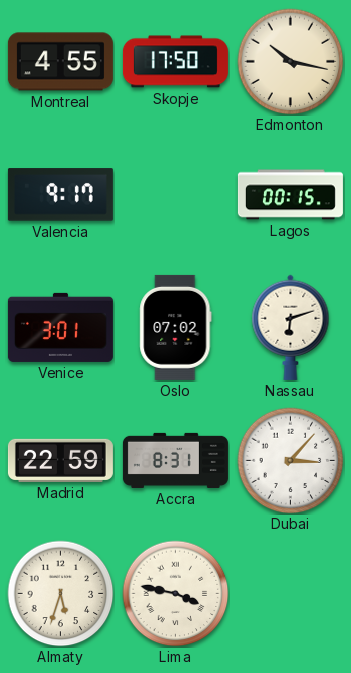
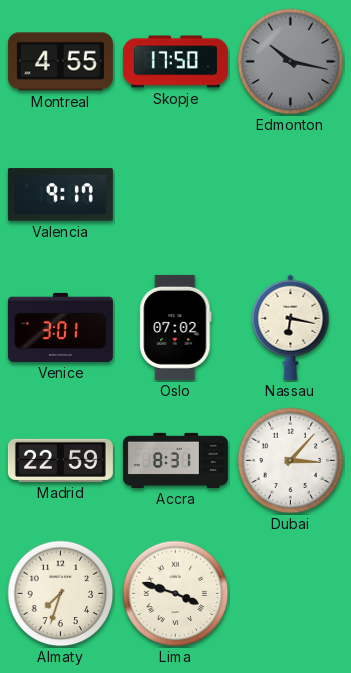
Edmonton dial: cream -> grey (291, 62)
Lagos: 00:15 -> none (290, 195)
Nassau: 6:12 -> 6:17 (291, 327)
Almaty: 5:33 -> 7:33 (61, 594)
Lima: 3:47 -> 3:48 (176, 594)
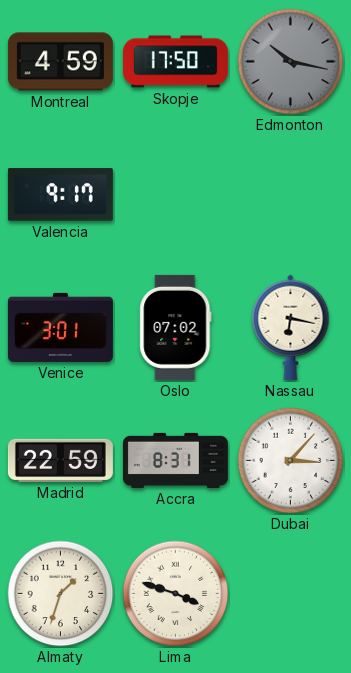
Montreal: 4:55 -> 4:59 (60, 62)
Almaty: 7:33 -> 1:33 (61, 594)
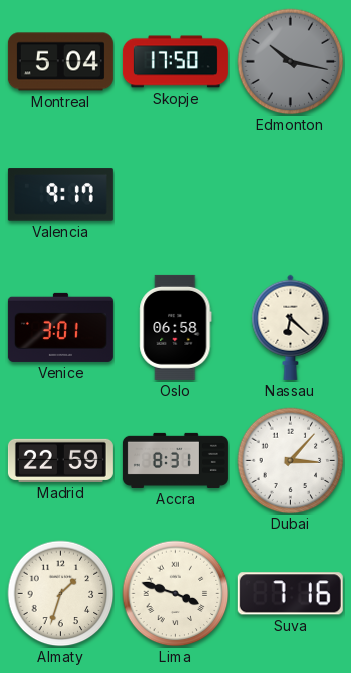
Montreal: 4:59 -> 5:04 (60, 62)
Oslo: 07:02 -> 06:58 (176, 327)
Nassau: 6:17 -> 6:22 (291, 327)
Suva: none -> 7:16 (290, 594)
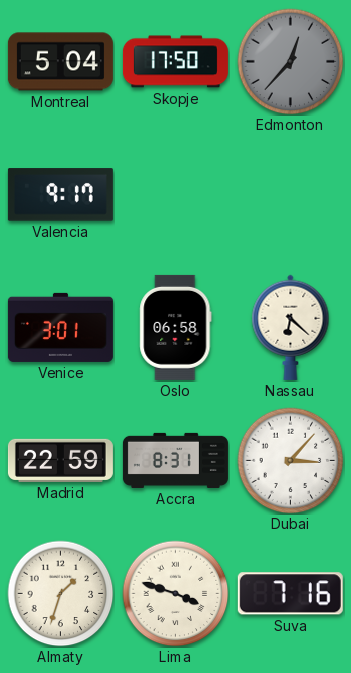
Edmonton: 10:17 -> 12:37 (291, 62)
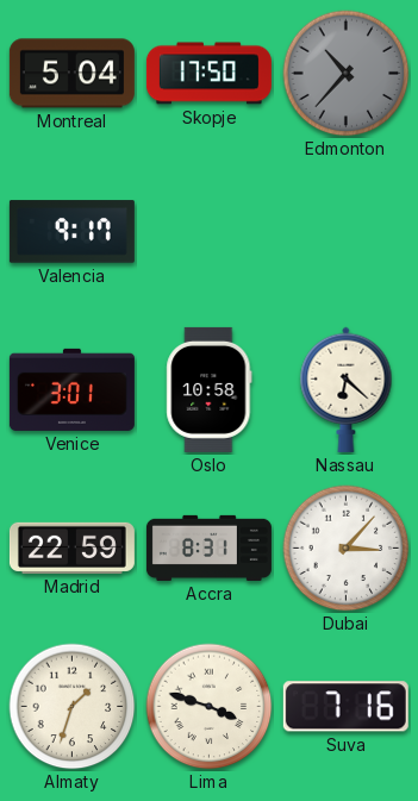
Edmonton: 12:37 -> 10:37 (347, 74)
Oslo: 06:58 -> 10:58 (210, 389)
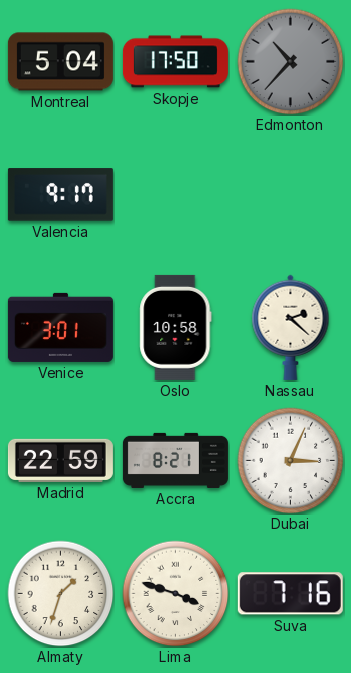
Nassau: 6:22 -> 2:22 (291, 327)
Accra: 8:31 -> 8:21 (175, 460)
Dubai: 3:07 -> 3:04 (291, 461)
